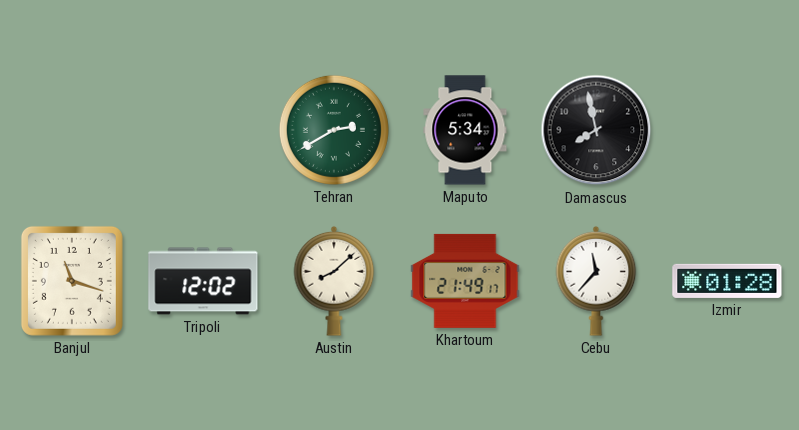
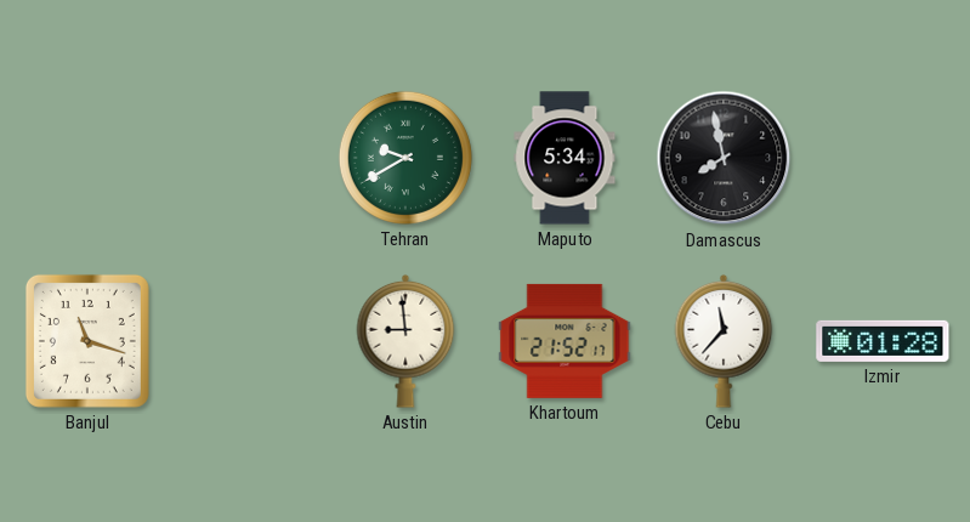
Tehran: 2:40 -> 9:40 (405, 158)
Tripoli: 12:02 -> none (203, 281)
Austin: 8:08 -> 8:59 (405, 341)
Khartoum: 21:49 -> 21:52 (565, 341)
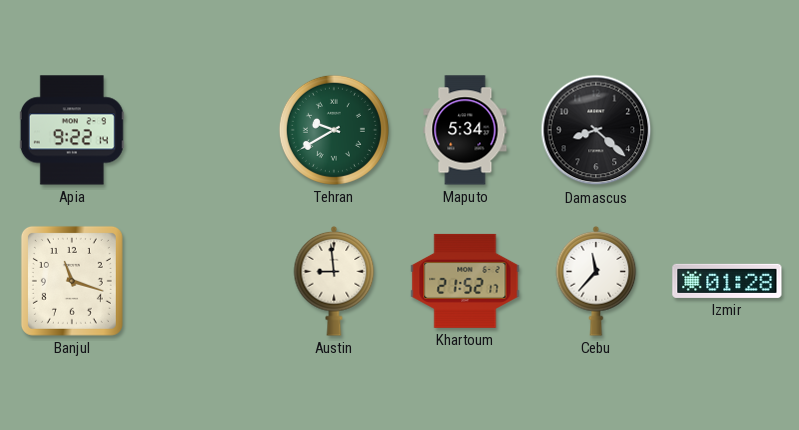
Apia: none -> 9:22 (72, 130)
Damascus: 7:58 -> 8:22 (596, 130)
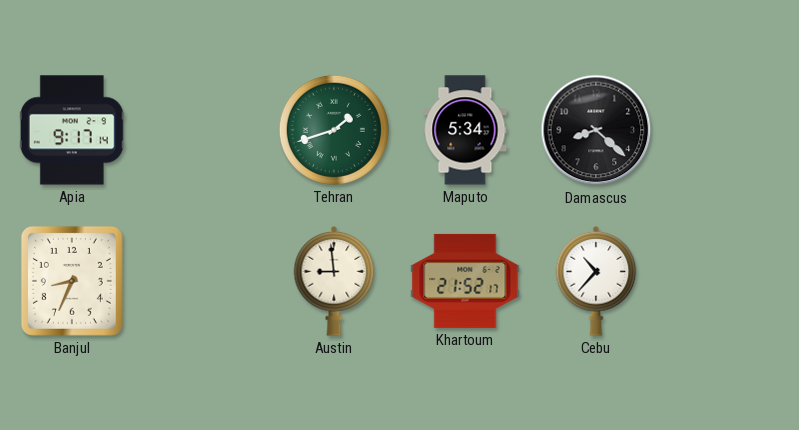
Apia: 9:22 -> 9:17 (72, 130)
Tehran: 9:40 -> 1:42 (334, 130)
Banjul: 11:18 -> 8:34 (72, 281)
Cebu: 11:37 -> 10:37 (596, 281)
Izmir: 01:28 -> none (727, 281)
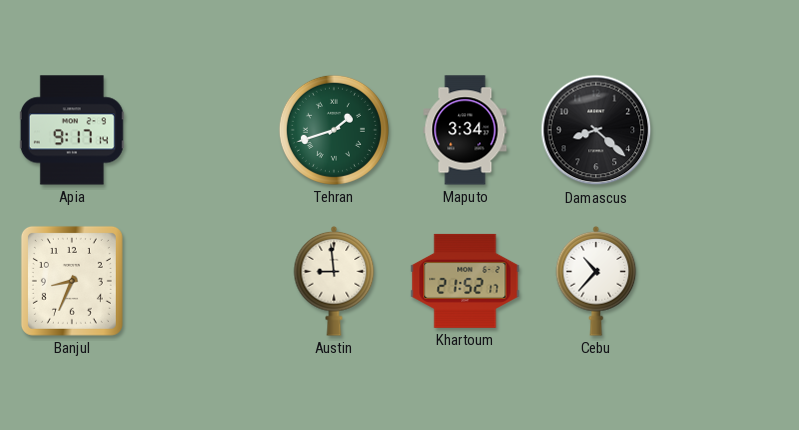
Maputo: 5:34 -> 3:34 (465, 130)
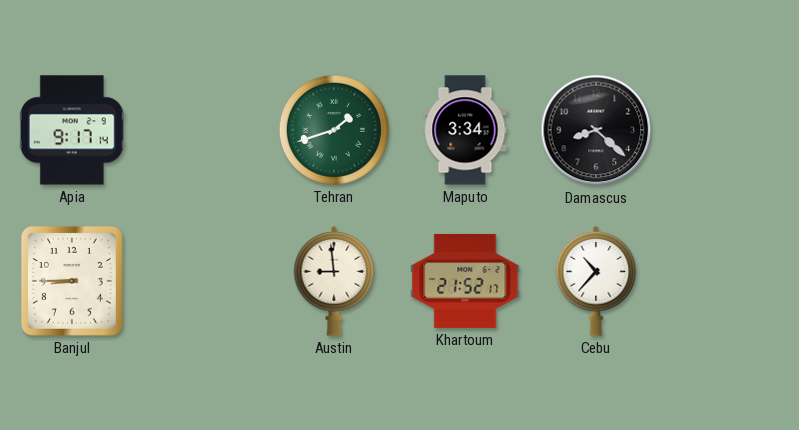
Banjul: 8:34 -> 8:45 (72, 281)
